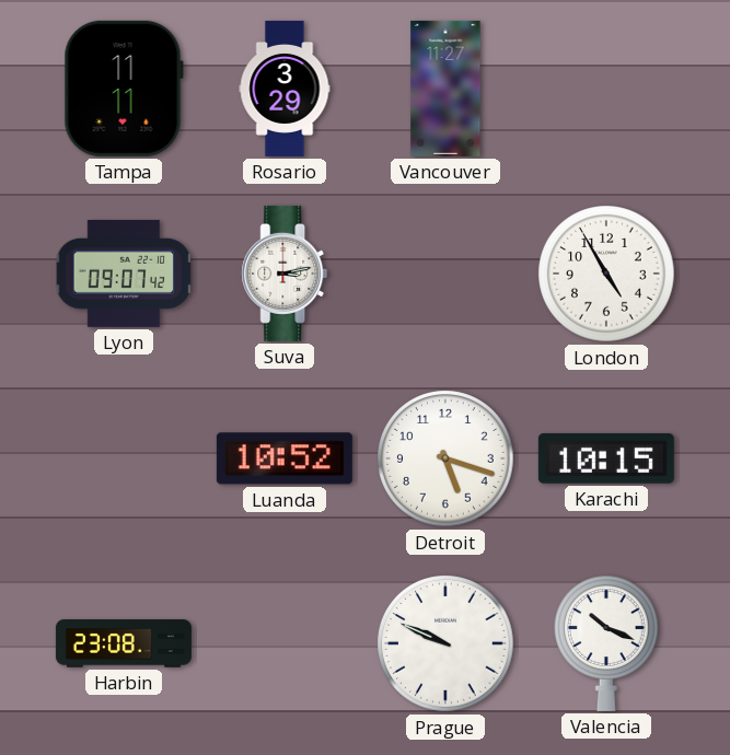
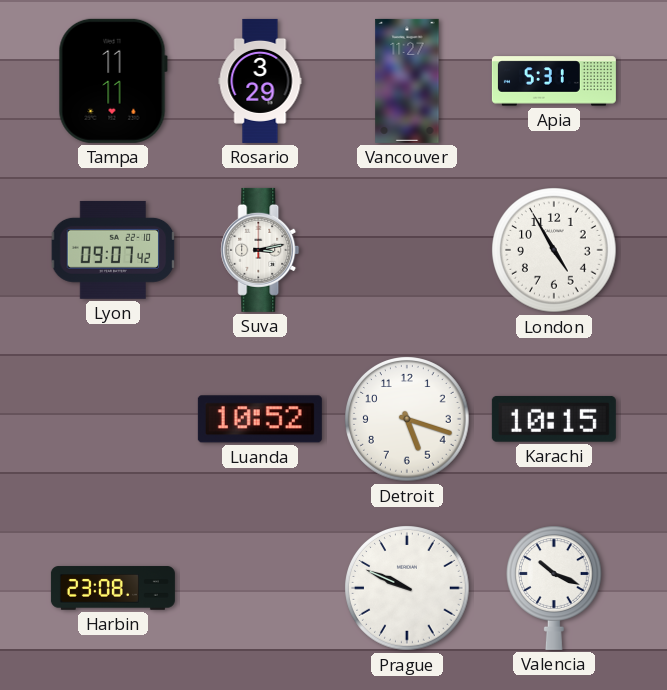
Apia: none -> 5:31 (554, 81)
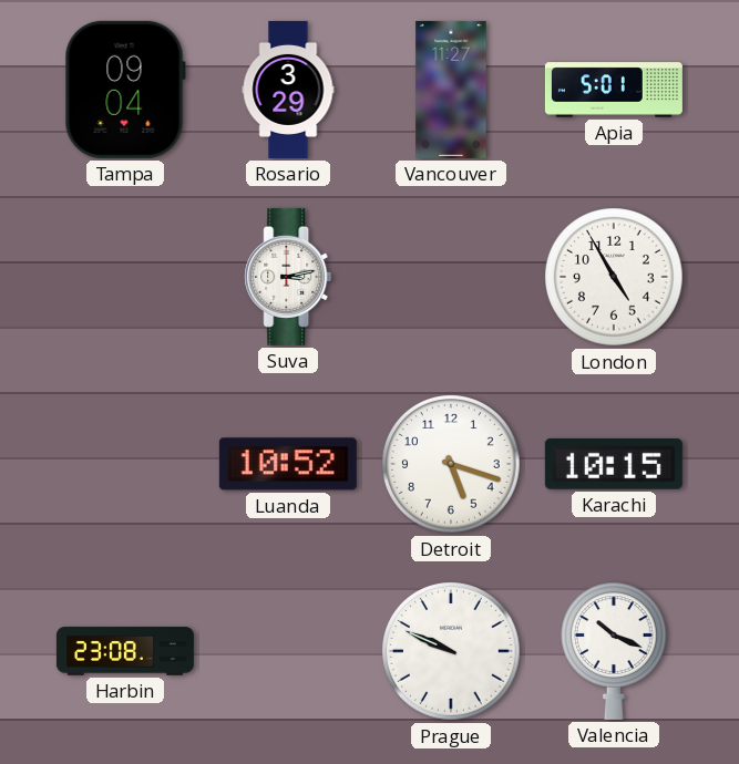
Tampa: 11:11 -> 09:04 (125, 90)
Apia: 5:31 -> 5:01 (614, 90)
Lyon: 09:07 -> none (113, 250)
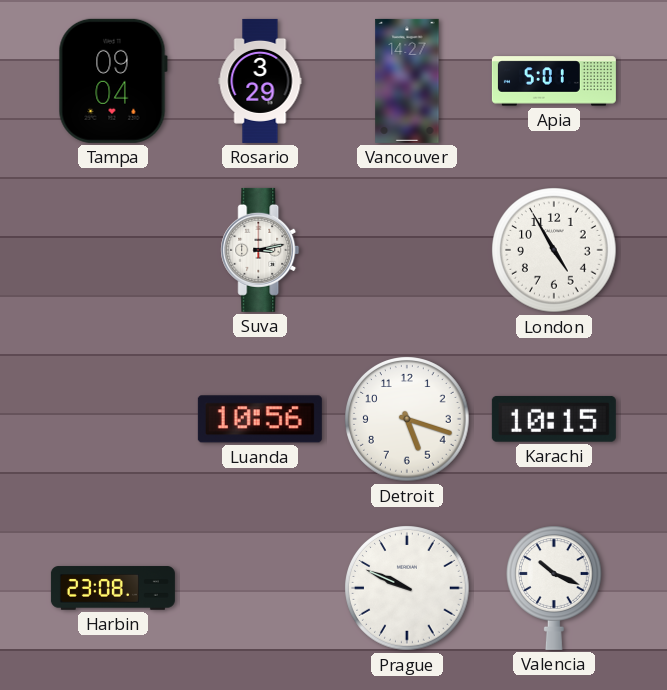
Vancouver: 11:27 -> 14:27 (407, 81)
Luanda: 10:52 -> 10:56 (260, 419)
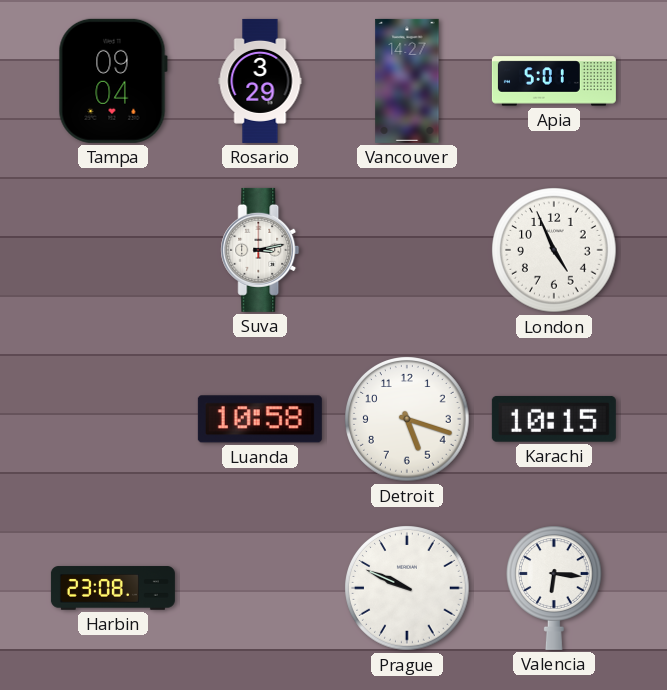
London: 4:55 -> 4:56 (554, 250)
Luanda: 10:56 -> 10:58 (260, 419)
Valencia: 10:19 -> 6:16 (555, 588)
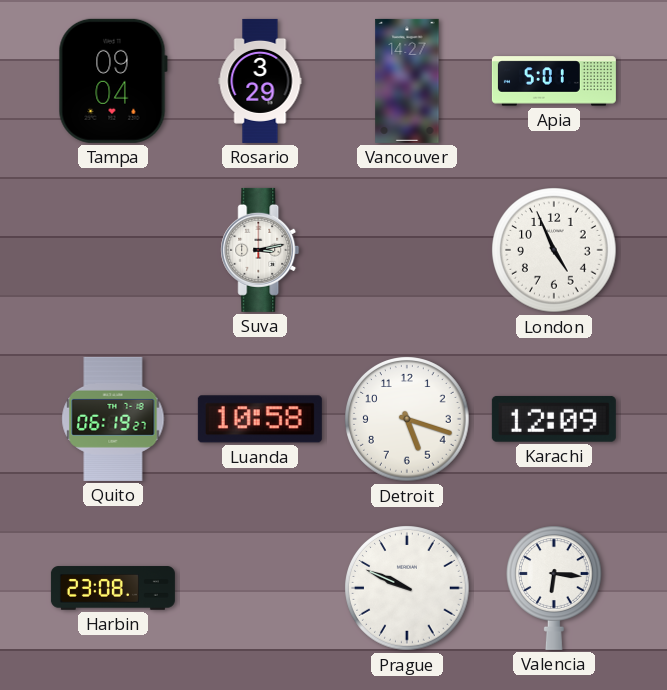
Quito: none -> 06:19 (113, 419)
Karachi: 10:15 -> 12:09 (554, 419)
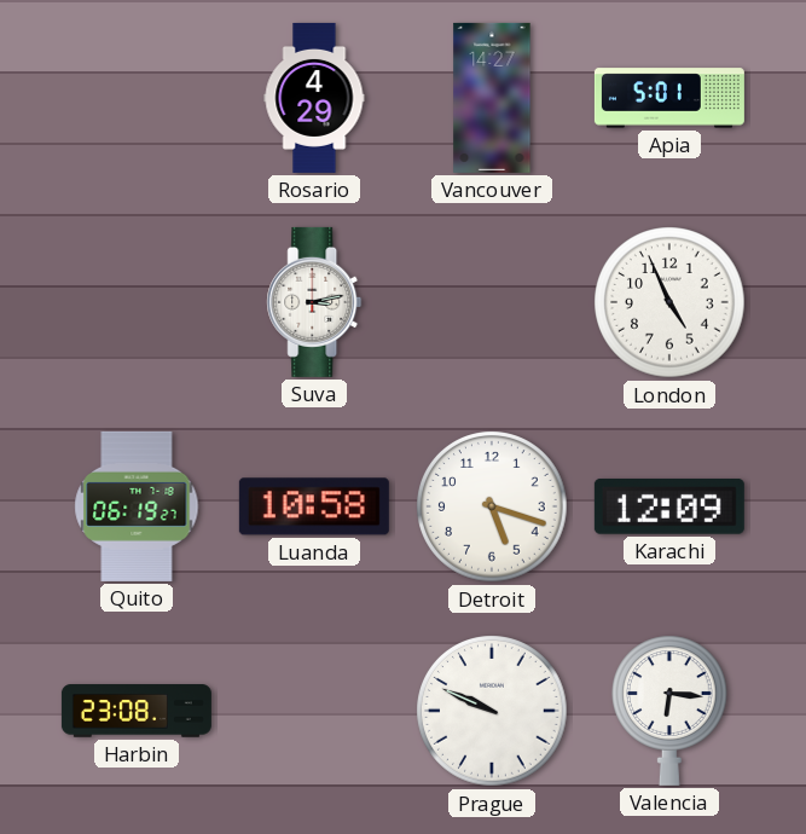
Tampa: 09:04 -> none (113, 81)
Rosario: 3:29 -> 4:29 (314, 98)
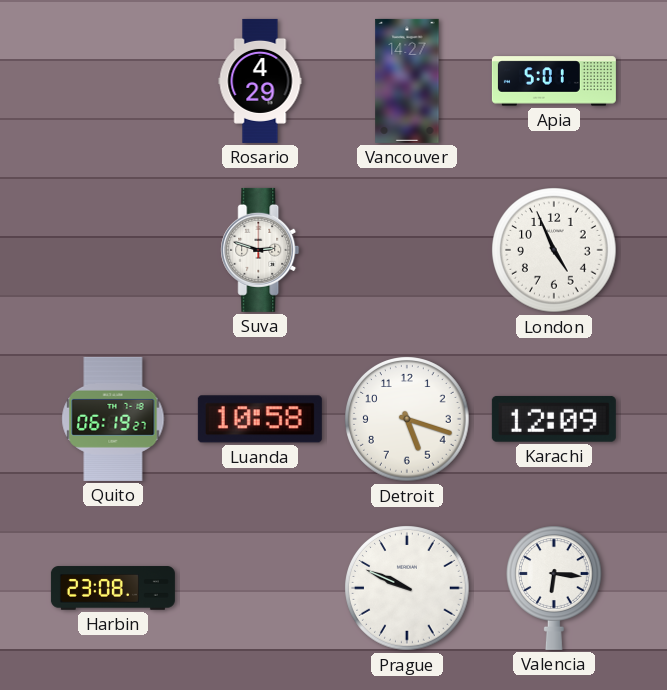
Suva: 3:13 -> 2:48 (260, 250)
